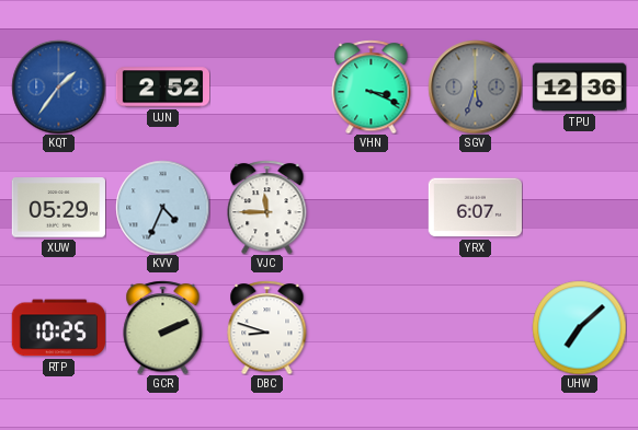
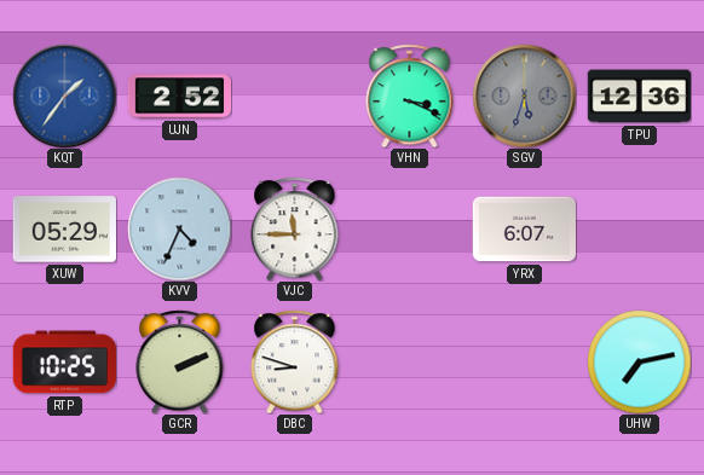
UHW: 7:08 -> 7:13 (639, 361)
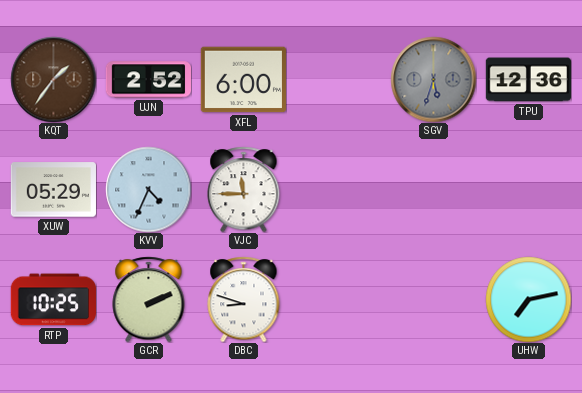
KQT dial: blue -> brown (53, 79)
XFL: none -> 6:00 (243, 80)
VHN: 3:19 -> none (410, 95)
YRX: 6:07 -> none (524, 230)
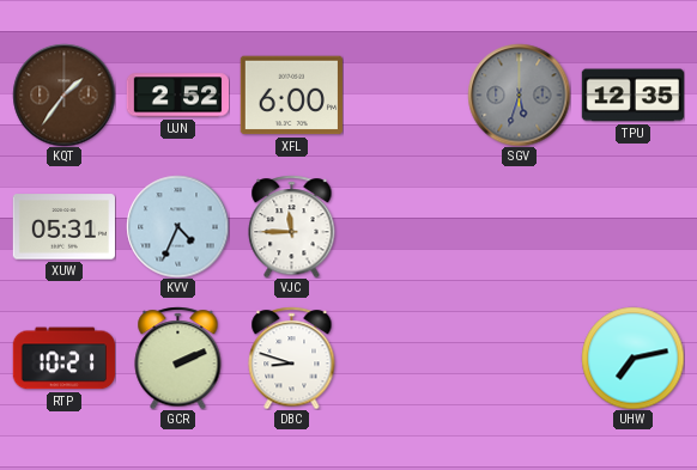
TPU: 12:36 -> 12:35 (632, 96)
XUW: 05:29 -> 05:31 (63, 227)
RTP: 10:25 -> 10:21 (63, 359)
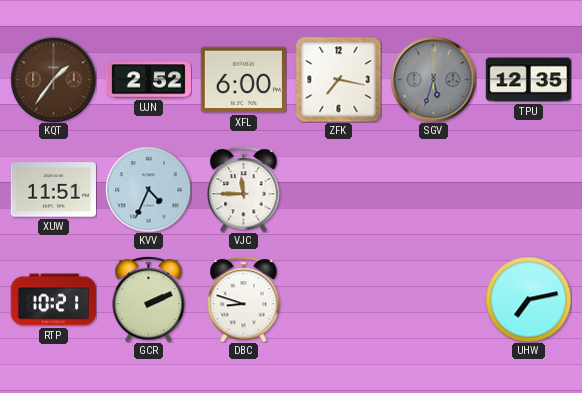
ZFK: none -> 7:17 (338, 79)
XUW: 05:31 -> 11:51 (53, 190)
